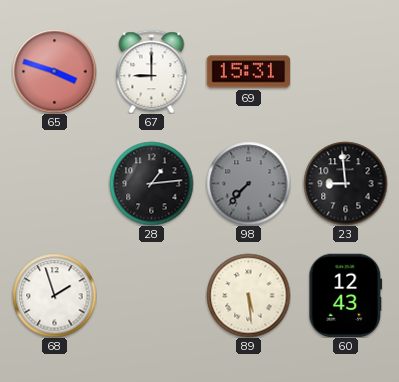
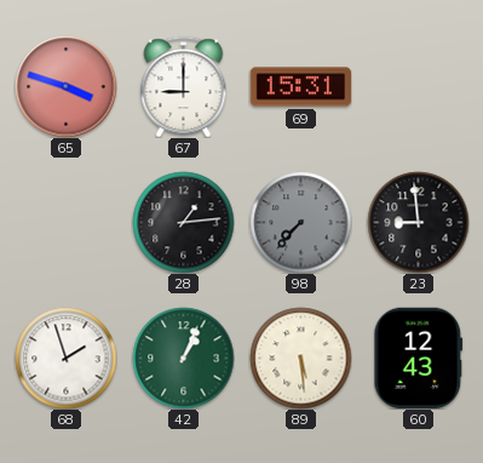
42: none -> 1:04 (183, 358)
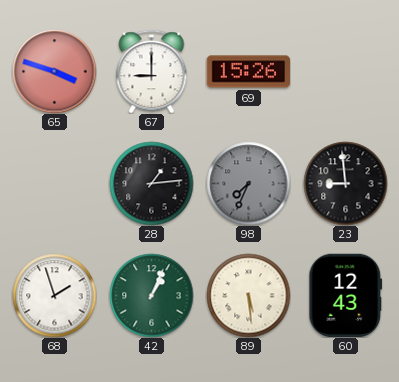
69: 15:31 -> 15:26 (248, 72)
98: 7:37 -> 7:34 (248, 183)
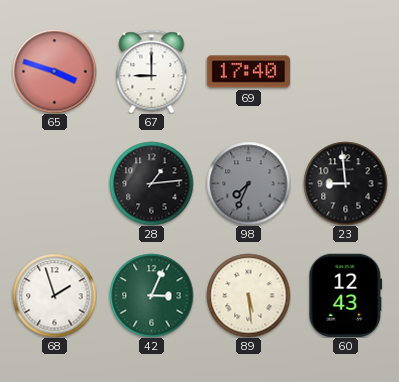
69: 15:26 -> 17:40 (248, 72)
42: 1:04 -> 3:04 (151, 295)
